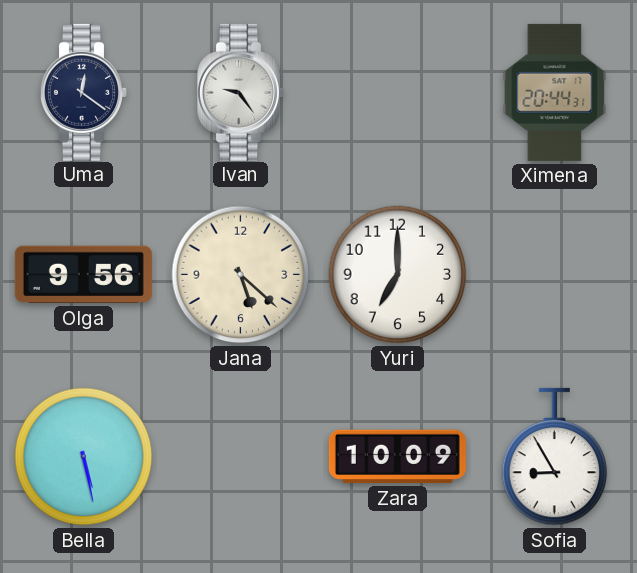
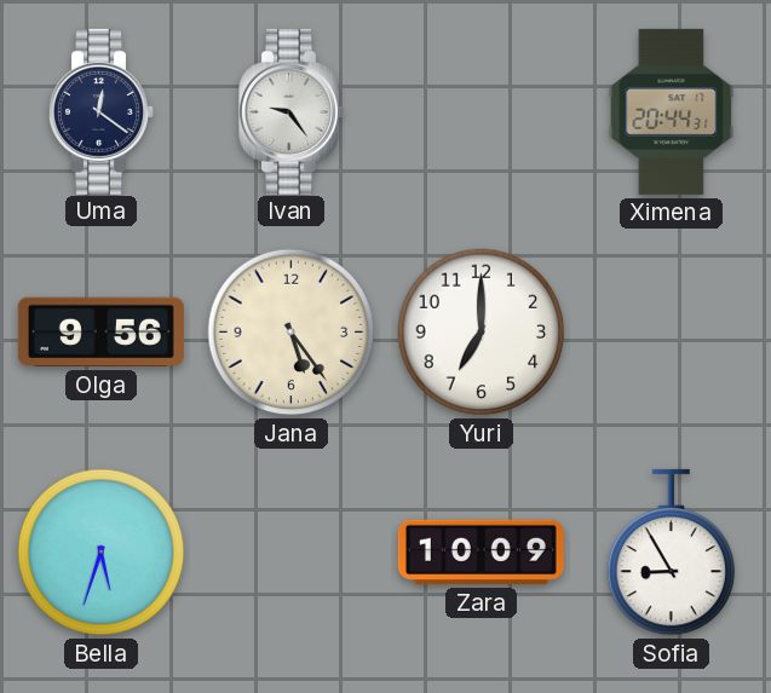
Jana: 5:22 -> 5:24 (292, 333)
Bella: 5:28 -> 5:33 (102, 553)
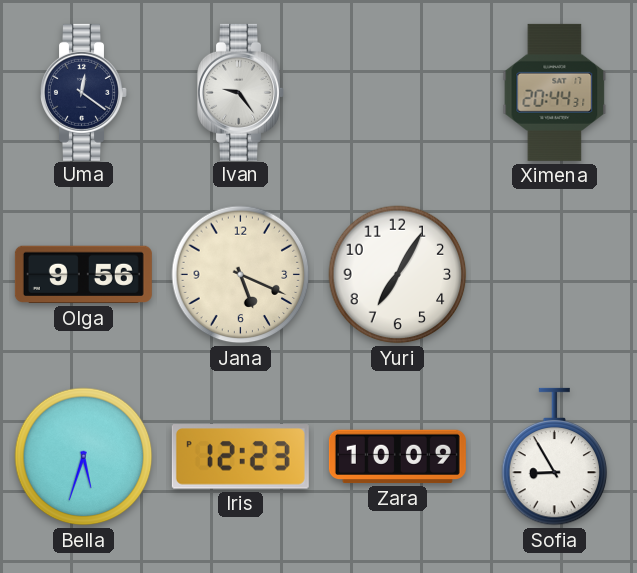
Jana: 5:24 -> 5:19 (241, 275)
Yuri: 7:00 -> 7:05 (398, 275)
Iris: none -> 12:23 (240, 457)
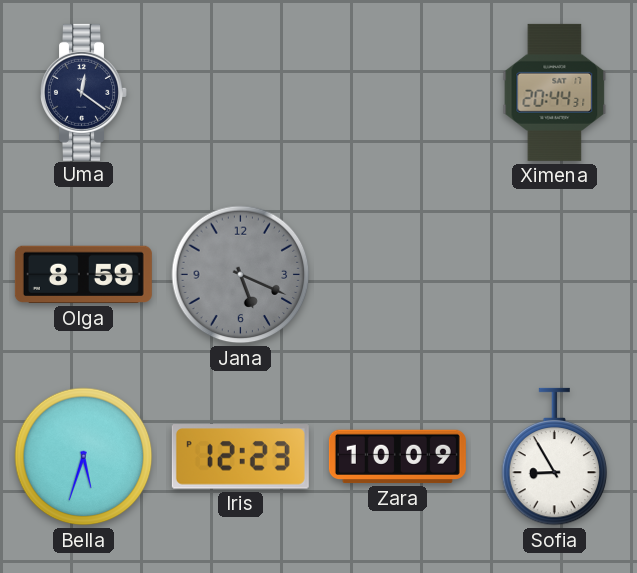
Ivan: 9:24 -> none (241, 92)
Olga: 9:56 -> 8:59 (83, 275)
Jana dial: cream -> grey (241, 275)
Yuri: 7:05 -> none (398, 275)
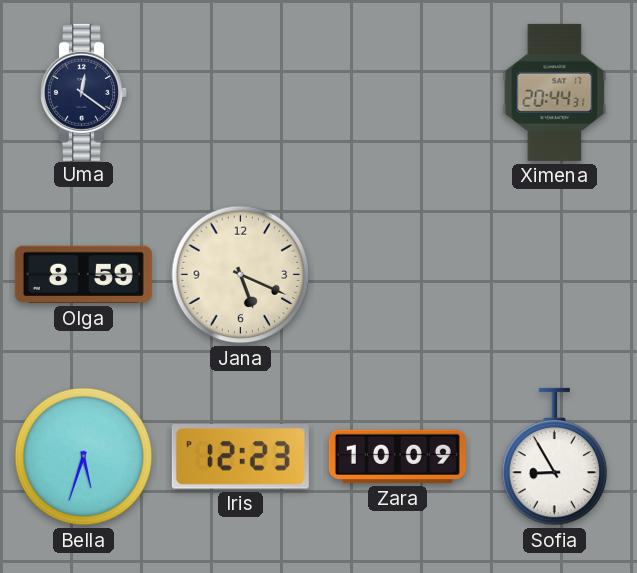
Jana dial: grey -> cream (241, 275)
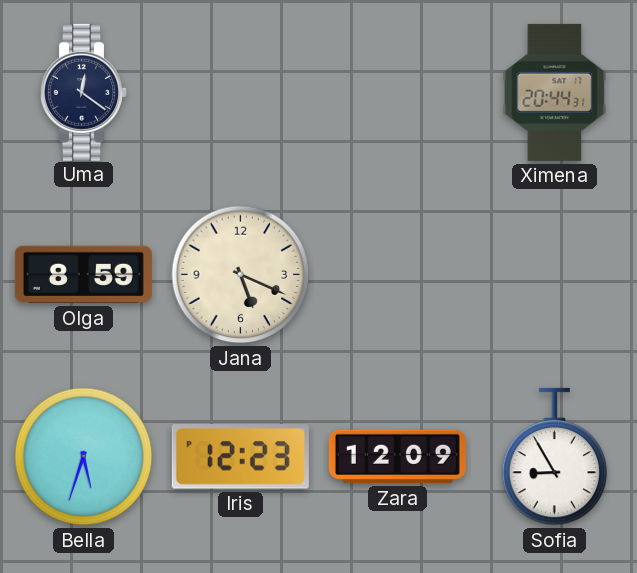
Zara: 10:09 -> 12:09 (397, 457)
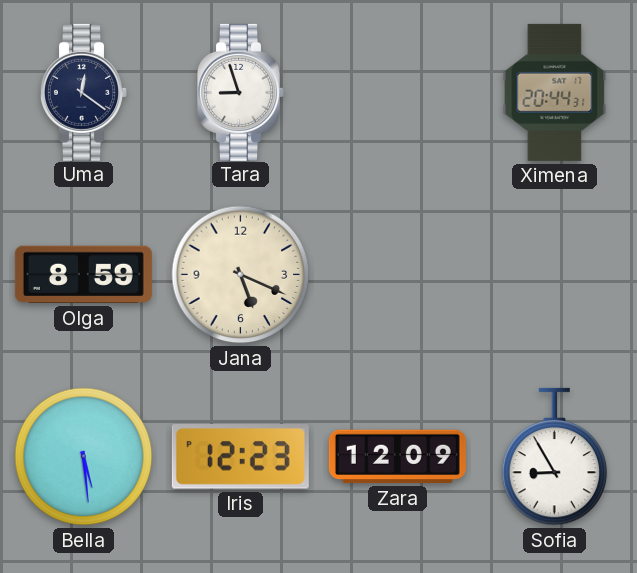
Tara: none -> 8:57 (241, 92)
Bella: 5:33 -> 5:29 (84, 457)
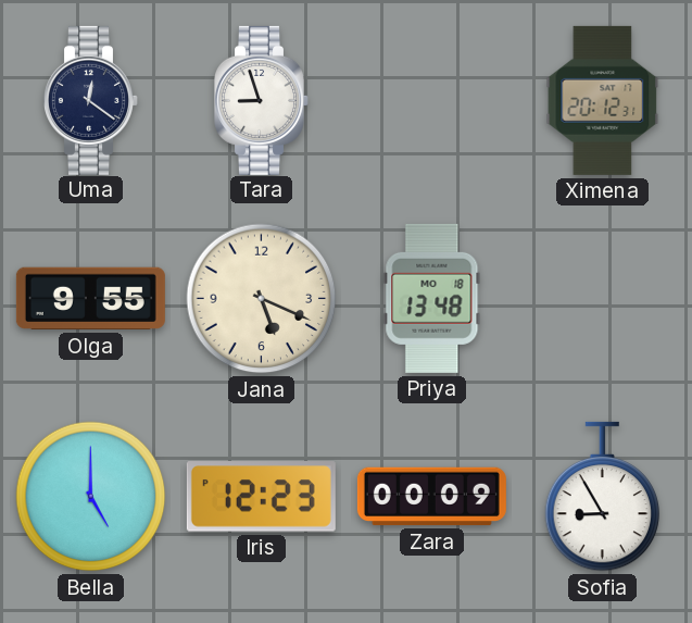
Ximena: 20:44 -> 20:12 (603, 100)
Olga: 8:59 -> 9:55 (90, 299)
Priya: none -> 13:48 (432, 298)
Bella: 5:29 -> 5:00 (91, 497)
Zara: 12:09 -> 00:09 (431, 497)
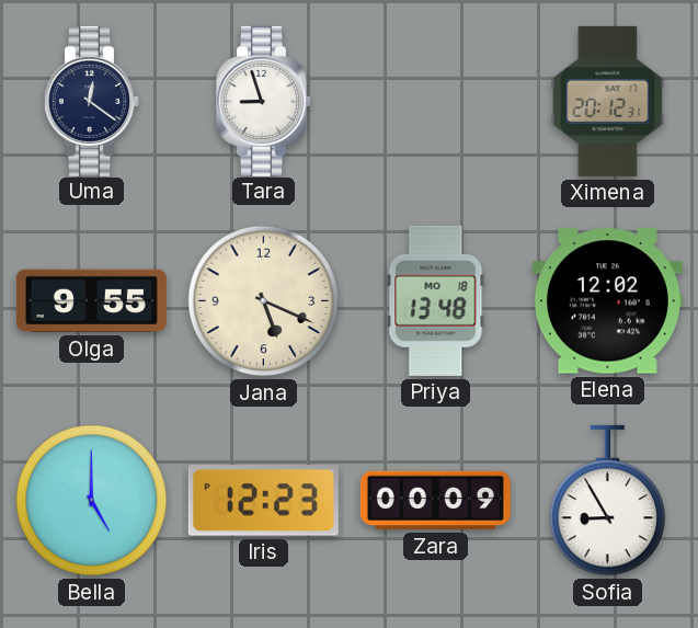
Elena: none -> 12:02 (607, 301)
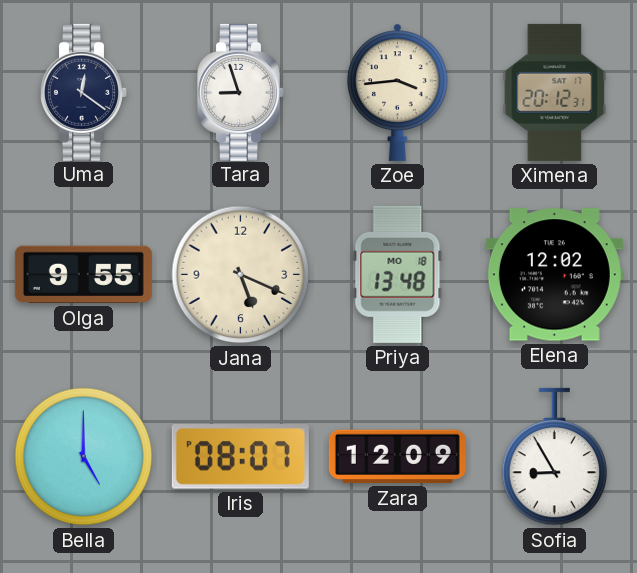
Zoe: none -> 3:44 (398, 92)
Iris: 12:23 -> 08:07 (240, 457)
Zara: 00:09 -> 12:09 (397, 457)
